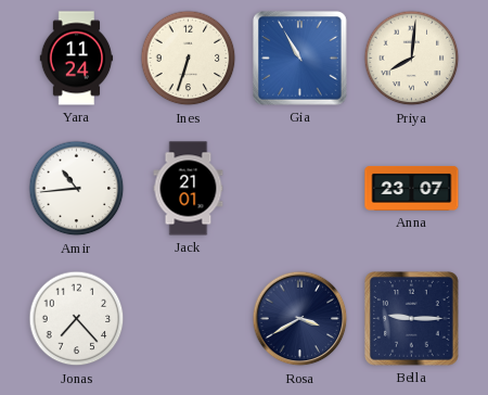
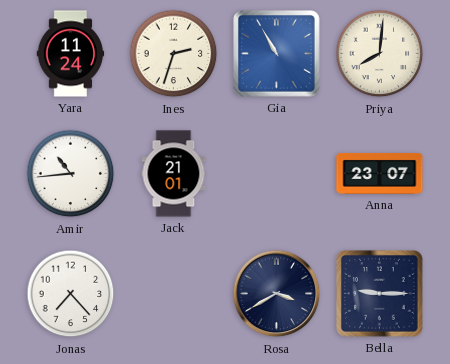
Ines: 6:33 -> 2:33 (174, 54)
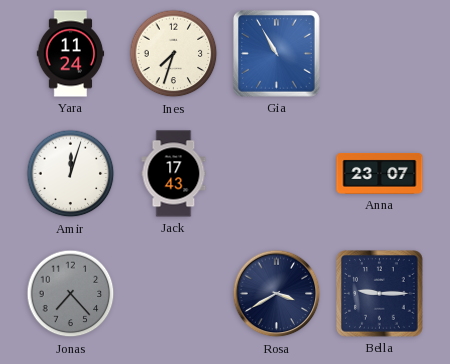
Ines: 2:33 -> 7:33 (174, 54)
Priya: 8:01 -> none (380, 54)
Amir: 10:44 -> 12:03 (71, 174)
Jack: 21:01 -> 17:43 (174, 174)
Jonas dial: white -> grey (71, 294)
